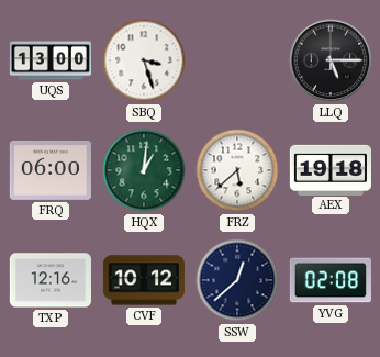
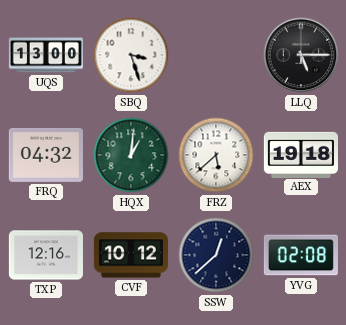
FRQ: 06:00 -> 04:32 (46, 155)
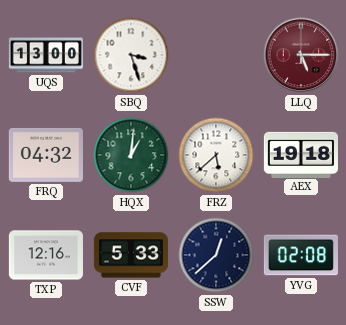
LLQ dial: black -> burgundy (301, 55)
CVF: 10:12 -> 5:33 (131, 255)
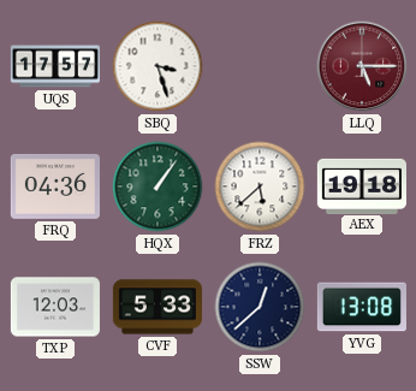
UQS: 13:00 -> 17:57 (55, 66)
FRQ: 04:32 -> 04:36 (55, 186)
HQX: 1:01 -> 1:06 (158, 186)
TXP: 12:16 -> 12:03 (55, 307)
YVG: 02:08 -> 13:08 (362, 307)
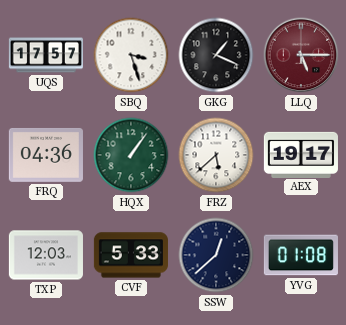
GKG: none -> 1:19 (216, 55)
AEX: 19:18 -> 19:17 (301, 154)
YVG: 13:08 -> 01:08 (301, 255)
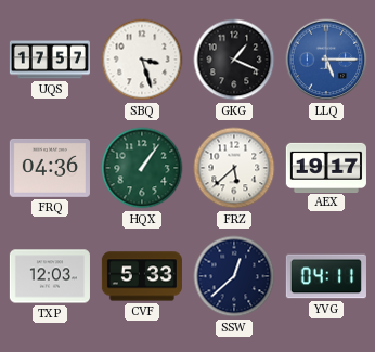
LLQ dial: burgundy -> blue (326, 60)
YVG: 01:08 -> 04:11 (326, 276)
